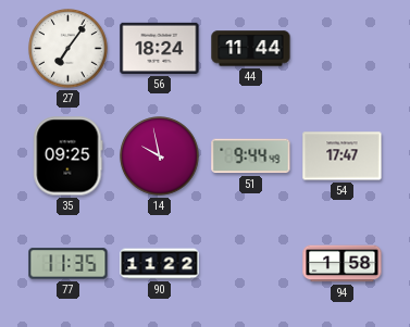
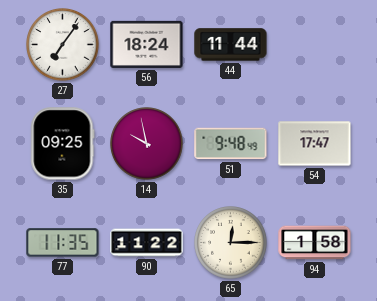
51: 9:44 -> 9:48 (231, 144)
65: none -> 12:15 (231, 243)
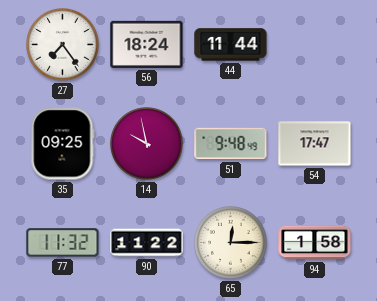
27: 7:06 -> 7:24 (63, 45)
77: 11:35 -> 11:32 (63, 243)
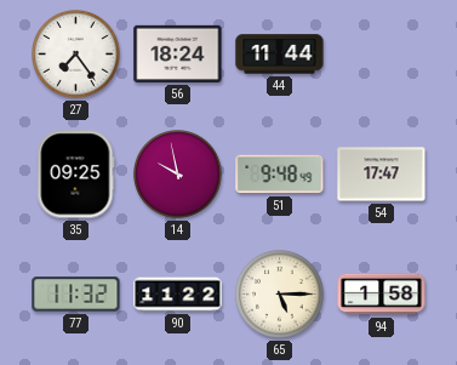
65: 12:15 -> 5:15 (280, 295)
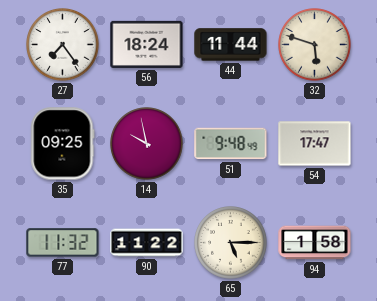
32: none -> 5:48 (315, 45)
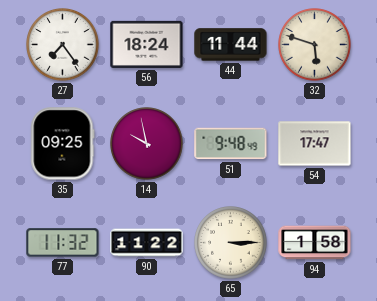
65: 5:15 -> 3:15 (231, 243)
